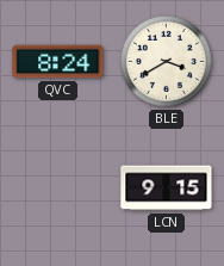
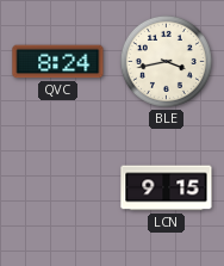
BLE: 3:40 -> 3:43 (166, 61)
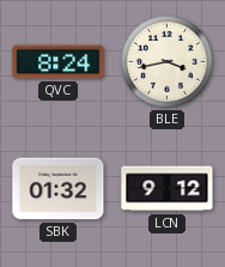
SBK: none -> 01:32 (59, 189)
LCN: 9:15 -> 9:12 (168, 189)
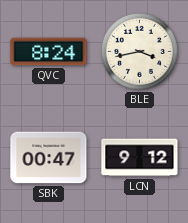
SBK: 01:32 -> 00:47 (49, 158)
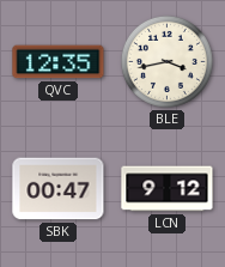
QVC: 8:24 -> 12:35 (59, 62)
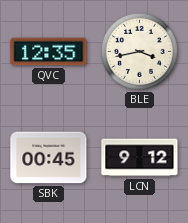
SBK: 00:47 -> 00:45 (49, 158)
